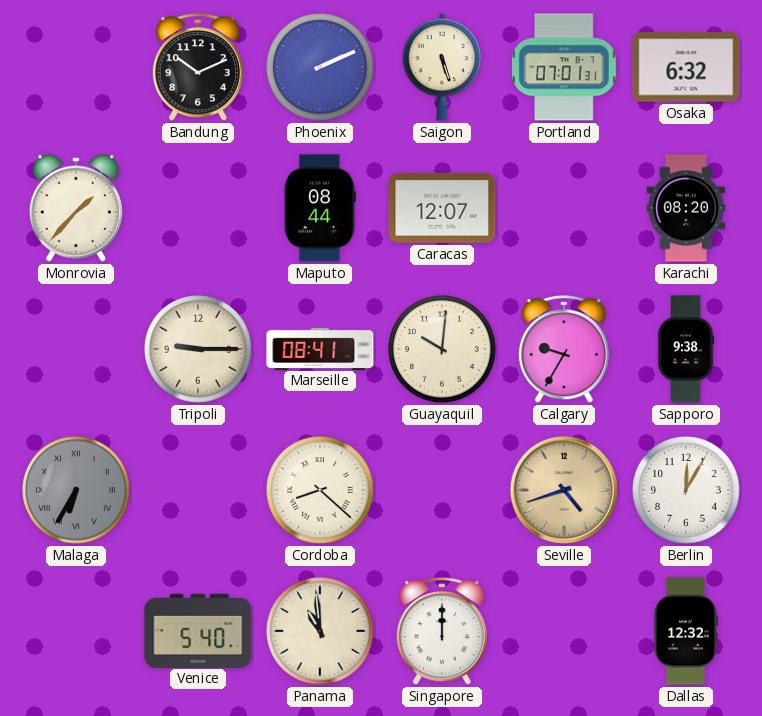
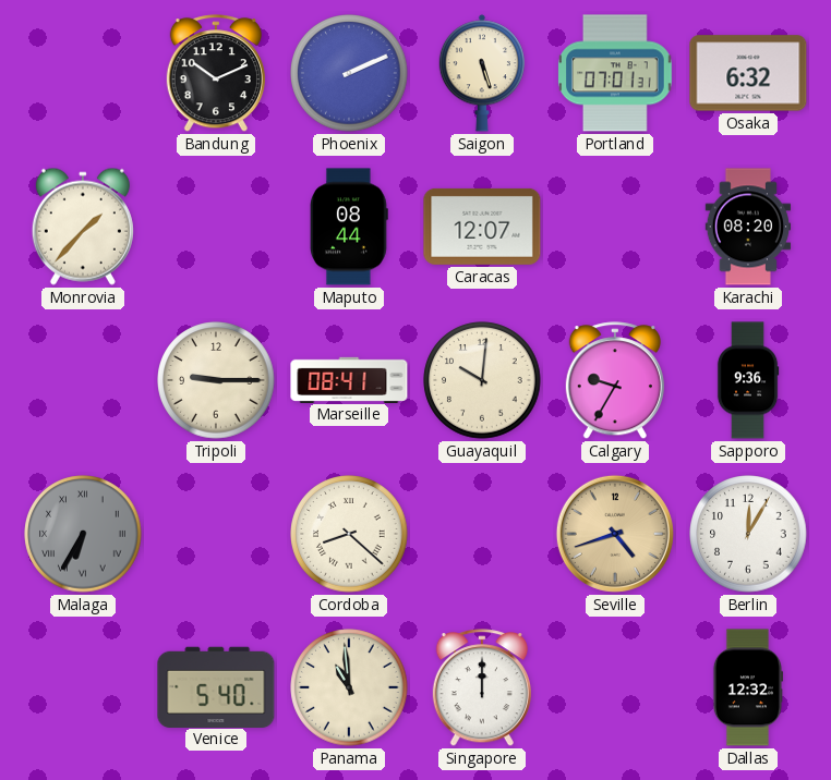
Sapporo: 9:38 -> 9:36 (748, 380)
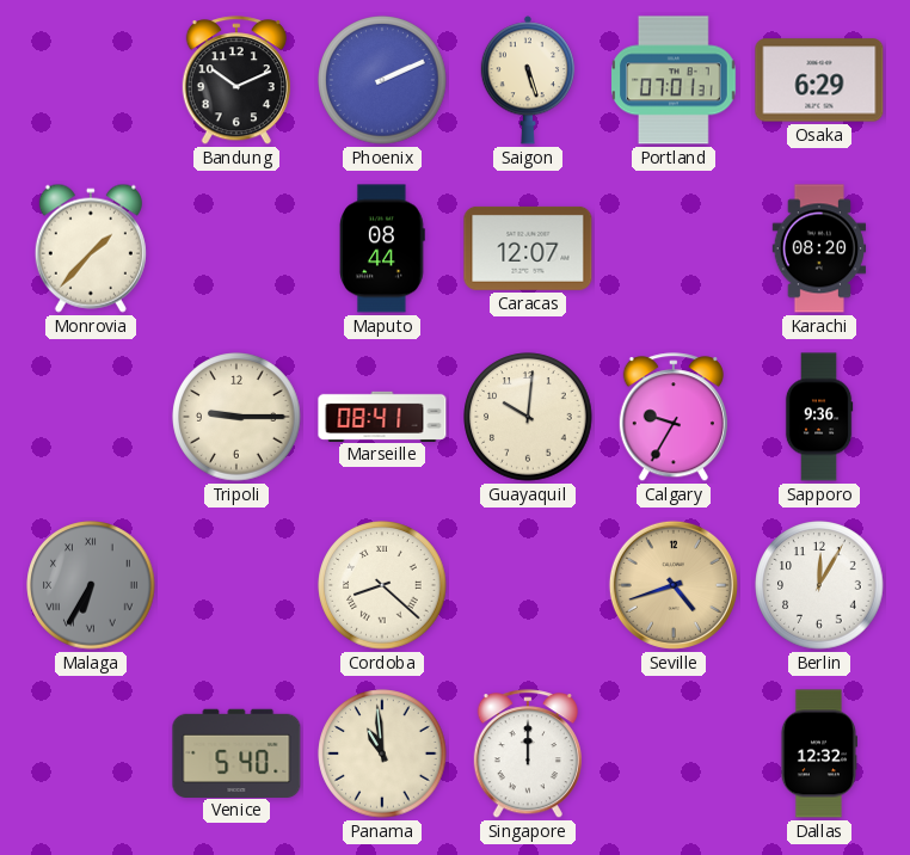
Osaka: 6:32 -> 6:29 (819, 80)
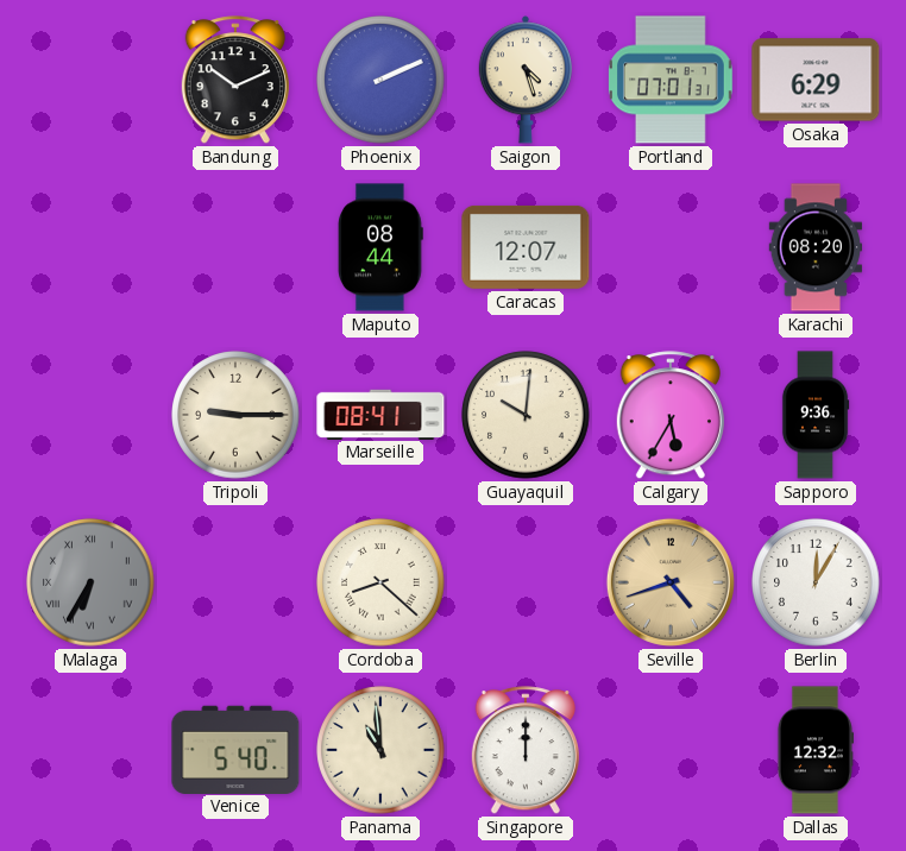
Saigon: 5:27 -> 4:27 (524, 80)
Monrovia: 1:37 -> none (91, 248)
Calgary: 9:35 -> 5:35 (671, 416)
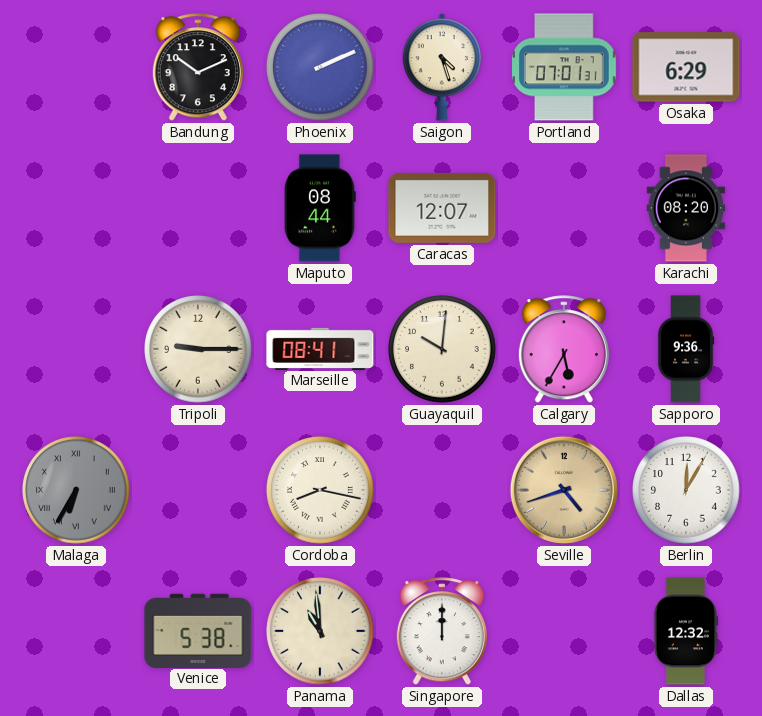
Cordoba: 8:22 -> 8:17 (320, 490)
Venice: 5:40 -> 5:38 (198, 630)
